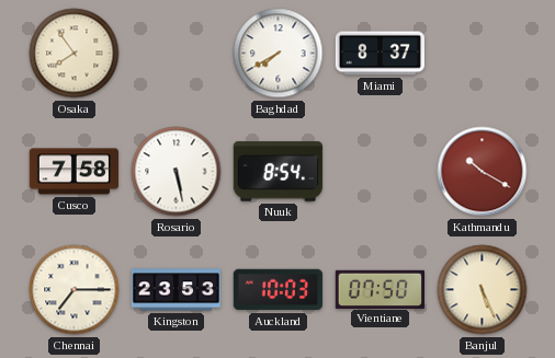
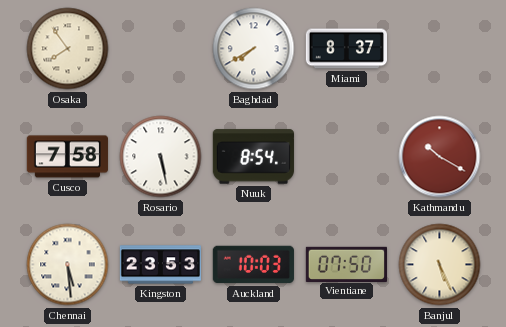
Chennai: 7:15 -> 5:29 (68, 265)
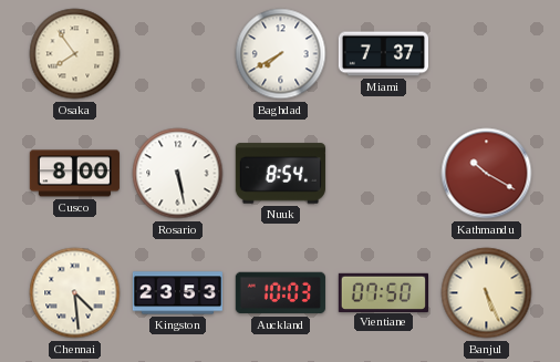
Miami: 8:37 -> 7:37 (383, 54)
Cusco: 7:58 -> 8:00 (74, 174)
Chennai: 5:29 -> 4:29 (75, 293)
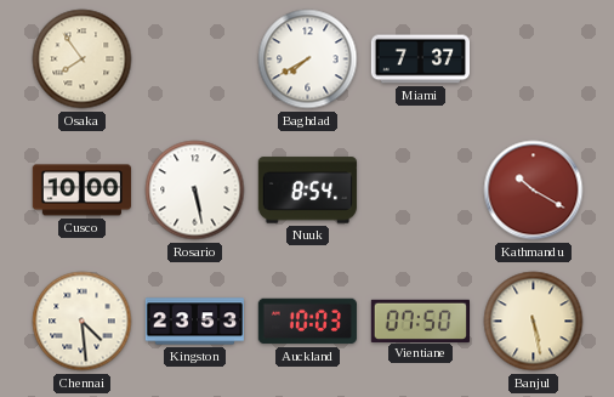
Cusco: 8:00 -> 10:00 (81, 191)
Banjul: 5:26 -> 5:28 (534, 322)
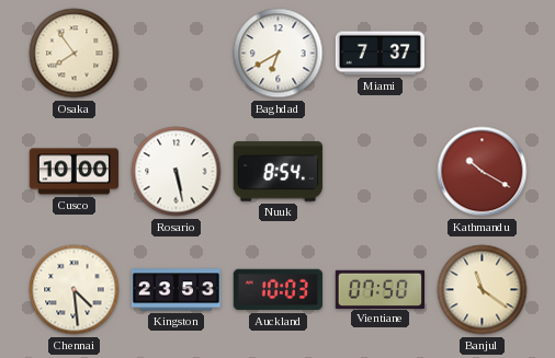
Baghdad: 7:40 -> 6:40 (279, 54)
Banjul: 5:28 -> 11:21 (483, 290)
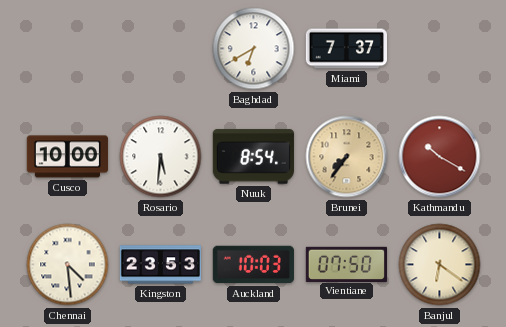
Osaka: 7:54 -> none (75, 54)
Rosario: 5:28 -> 5:31 (161, 157)
Brunei: none -> 7:36 (347, 157)
Banjul: 11:21 -> 6:21 (440, 265)
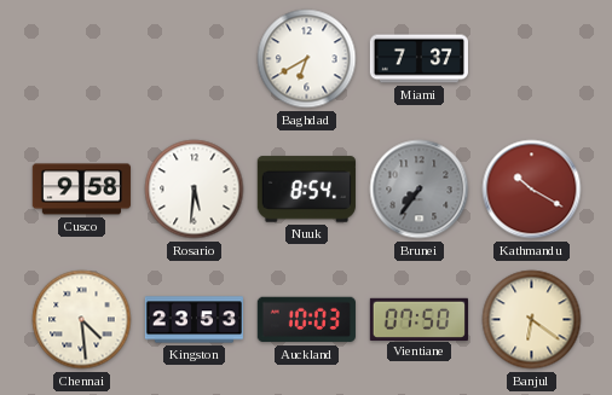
Cusco: 10:00 -> 9:58 (81, 190)
Brunei dial: champagne -> grey (420, 190)
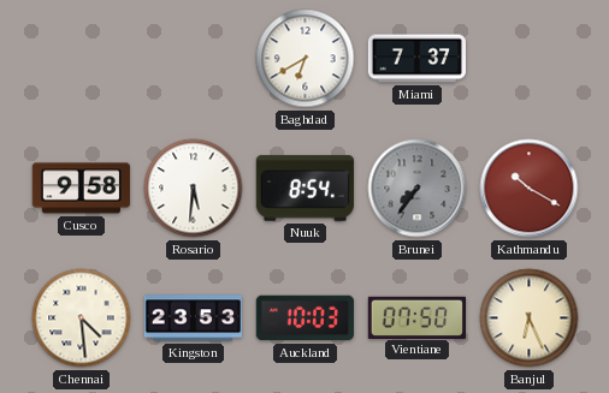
Banjul: 6:21 -> 6:26 (530, 318)
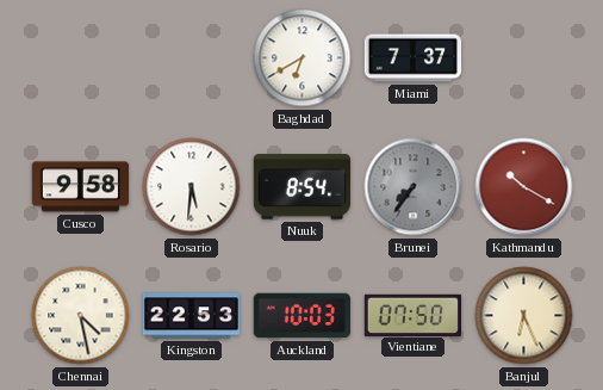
Chennai: 4:29 -> 4:28 (81, 316)
Kingston: 23:53 -> 22:53 (191, 316)
